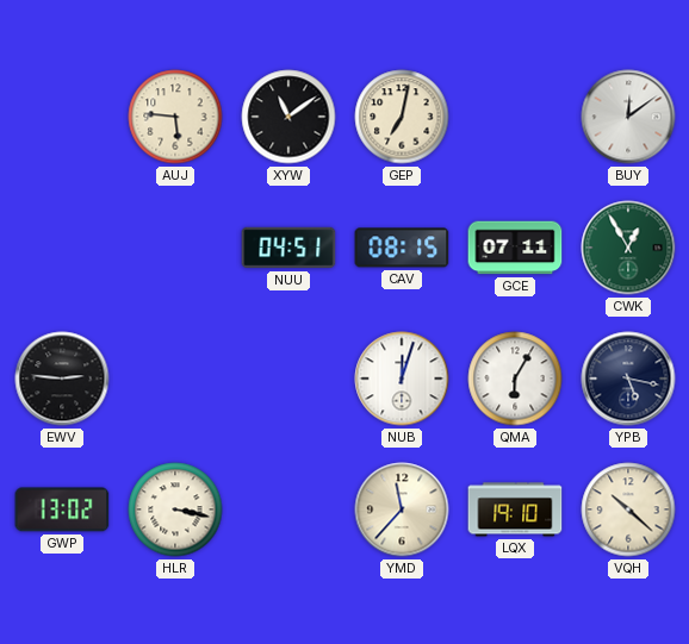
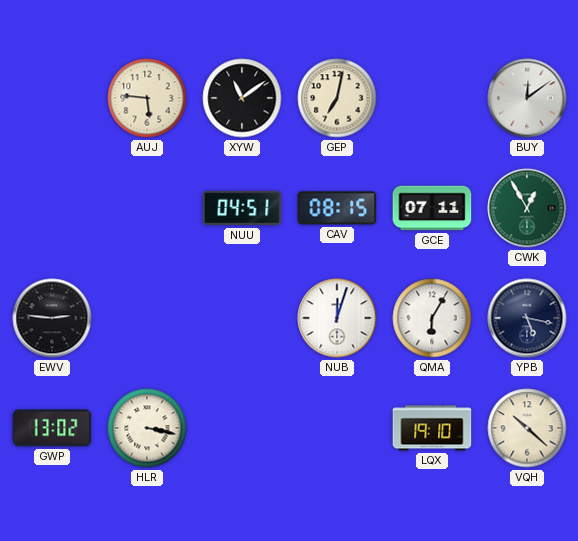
YMD: 11:37 -> none (402, 509)
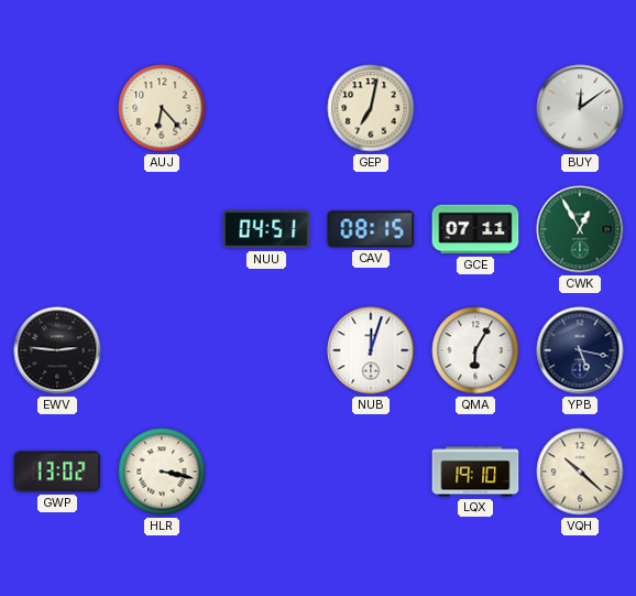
AUJ: 5:46 -> 6:23 (162, 108)
XYW: 11:09 -> none (242, 98)
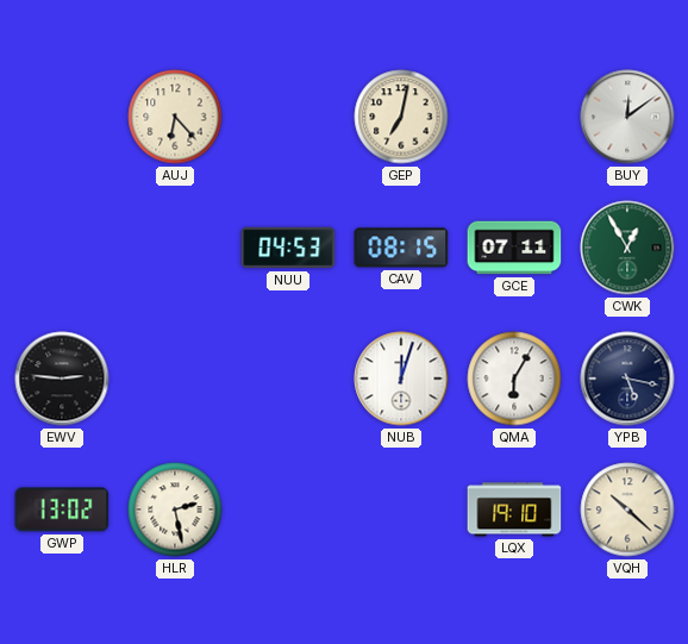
NUU: 04:51 -> 04:53 (288, 248)
HLR: 3:17 -> 2:28 (175, 509)
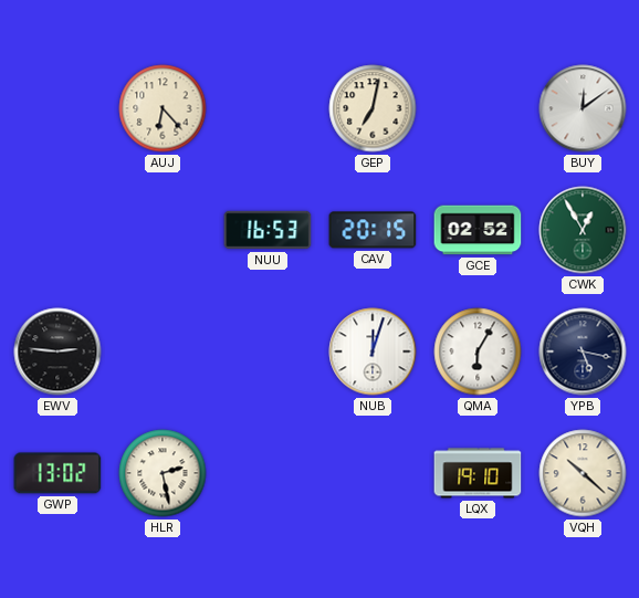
NUU: 04:53 -> 16:53 (268, 230)
CAV: 08:15 -> 20:15 (373, 230)
GCE: 07:11 -> 02:52 (478, 230)
